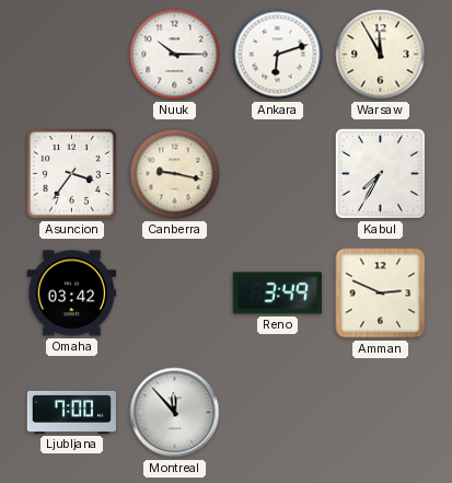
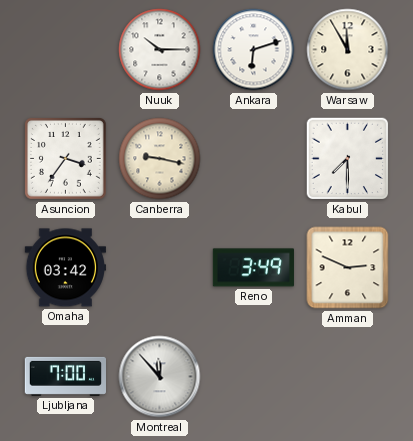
Kabul: 7:35 -> 7:30 (348, 159)
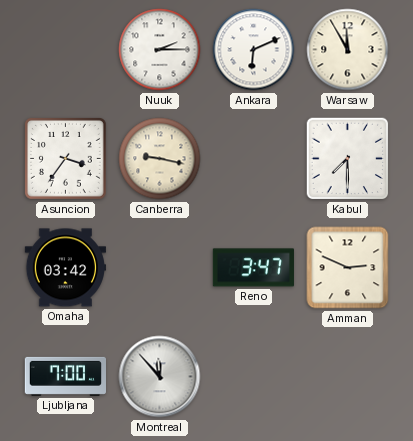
Nuuk: 10:15 -> 2:15 (160, 50)
Ankara: 6:12 -> 6:11 (254, 50)
Reno: 3:49 -> 3:47 (253, 268)
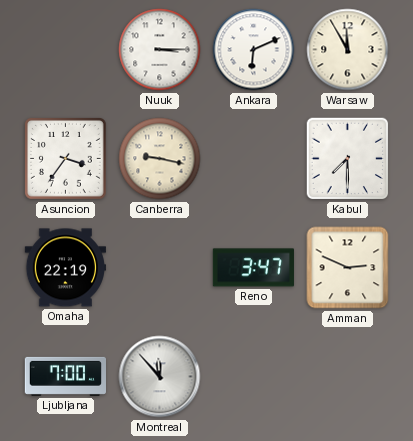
Nuuk: 2:15 -> 3:15 (160, 50)
Omaha: 03:42 -> 22:19 (65, 268)
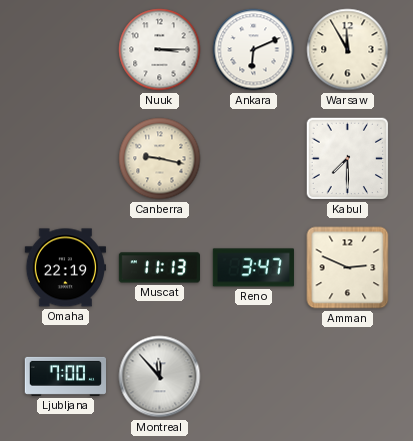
Asuncion: 3:36 -> none (65, 158)
Muscat: none -> 11:13 (159, 268)
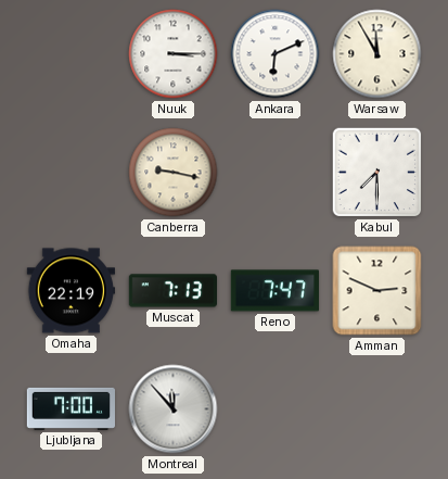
Muscat: 11:13 -> 7:13 (172, 291)
Reno: 3:47 -> 7:47 (274, 291)
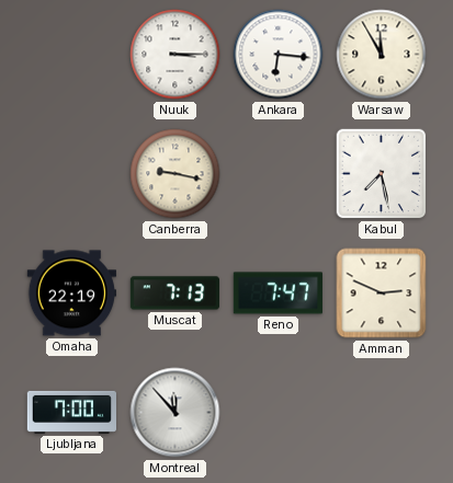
Ankara: 6:11 -> 6:16 (279, 55)
Kabul: 7:30 -> 7:28 (382, 174)
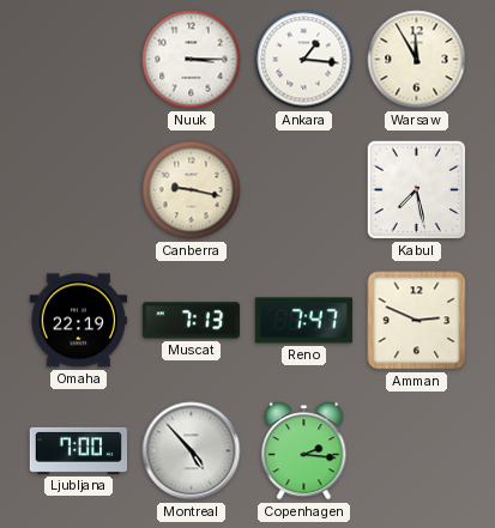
Ankara: 6:16 -> 1:16 (304, 60)
Montreal: 11:53 -> 4:53 (192, 451)
Copenhagen: none -> 2:16 (304, 451)
